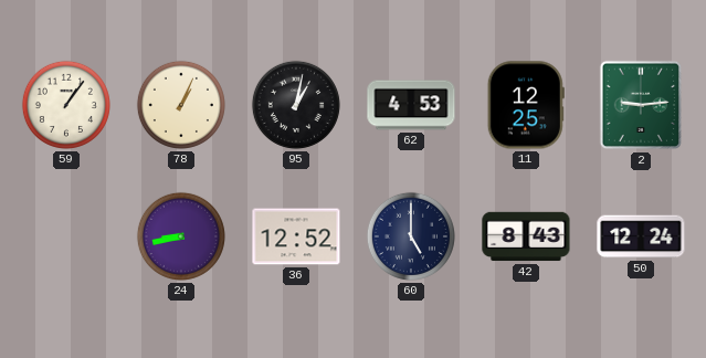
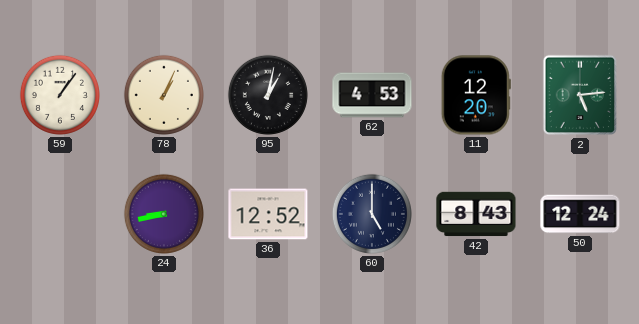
11: 12:25 -> 12:20 (476, 95)
2: 9:14 -> 5:14 (580, 95)
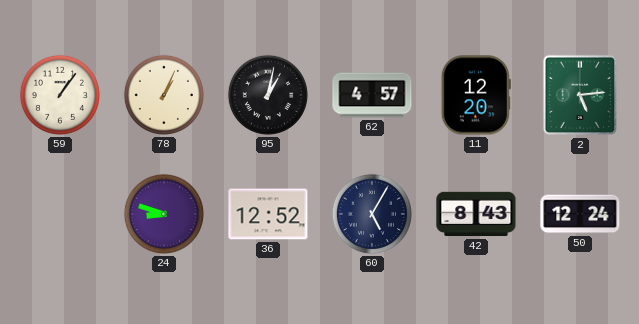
62: 4:53 -> 4:57 (372, 95)
24: 8:43 -> 8:48 (164, 214)
60: 5:00 -> 5:05 (372, 214)
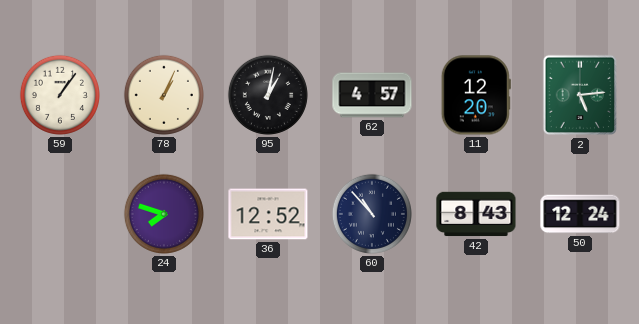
24: 8:48 -> 7:48 (164, 214)
60: 5:05 -> 10:53 (372, 214)
